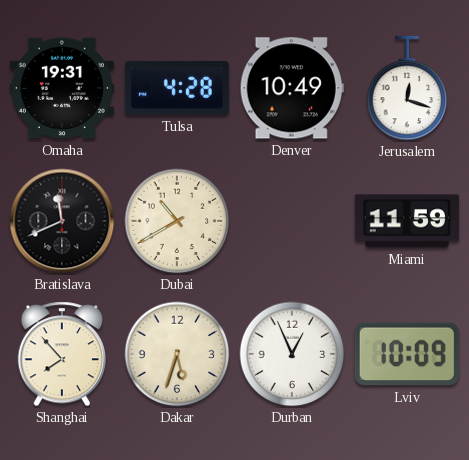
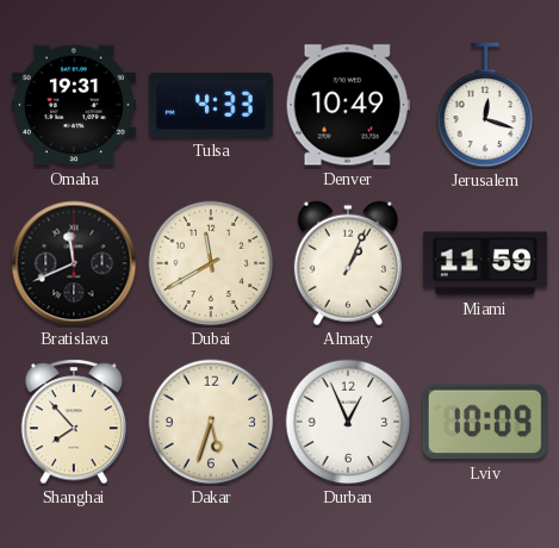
Tulsa: 4:28 -> 4:33 (211, 105)
Dubai: 10:40 -> 11:40 (211, 263)
Almaty: none -> 1:04 (348, 263)
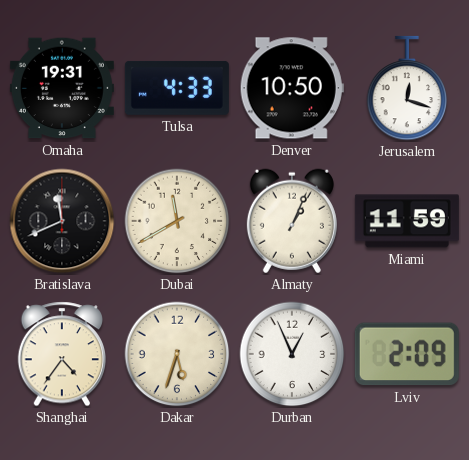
Denver: 10:49 -> 10:50 (292, 88)
Shanghai: 7:53 -> 4:36 (61, 354)
Lviv: 10:09 -> 2:09 (407, 354)
